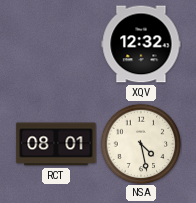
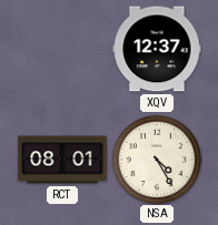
XQV: 12:32 -> 12:37 (157, 49)
NSA: 4:28 -> 4:25 (157, 160)
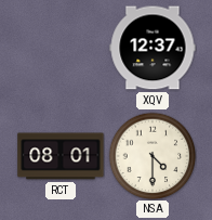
NSA: 4:25 -> 4:30 (153, 156)
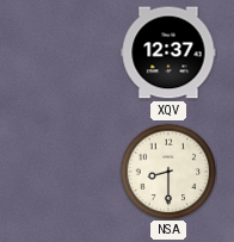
RCT: 08:01 -> none (61, 156)
NSA: 4:30 -> 8:30 (168, 172)
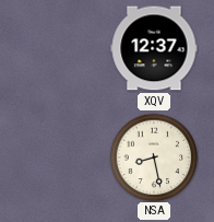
NSA: 8:30 -> 8:28 (154, 157)
